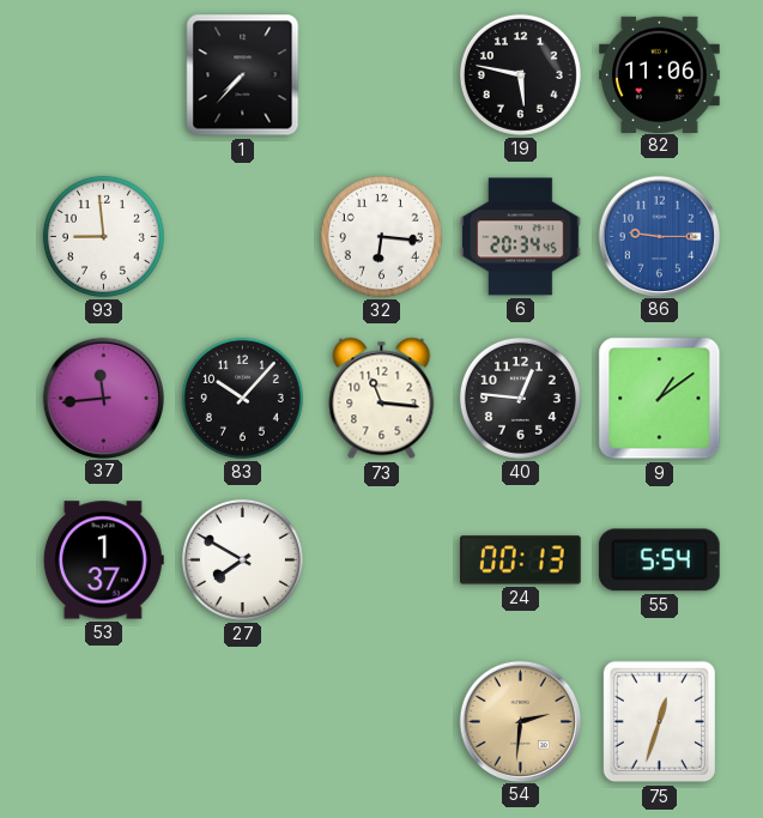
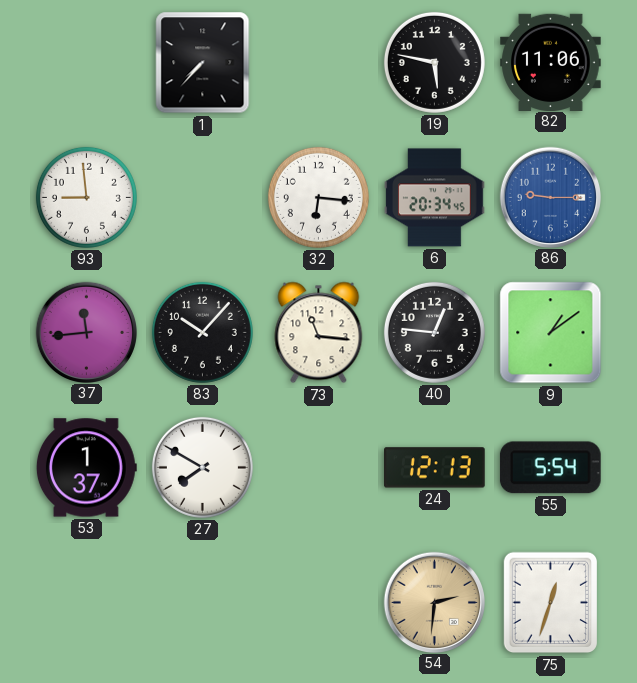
24: 00:13 -> 12:13 (435, 468)
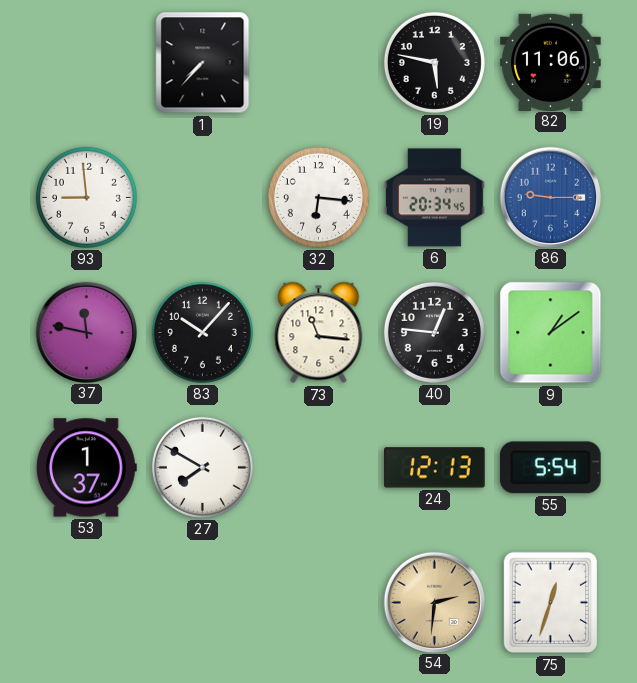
37: 11:44 -> 11:47 (86, 332)
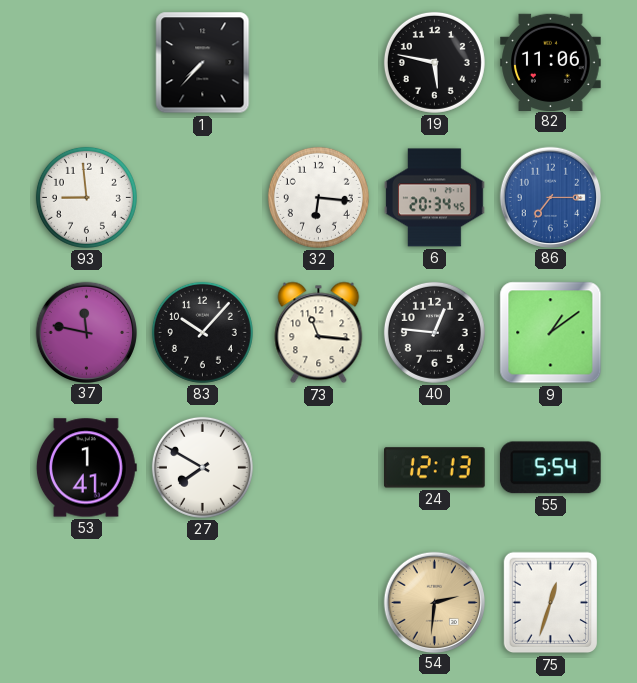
86: 9:15 -> 7:15 (550, 197)
53: 1:37 -> 1:41 (86, 468)
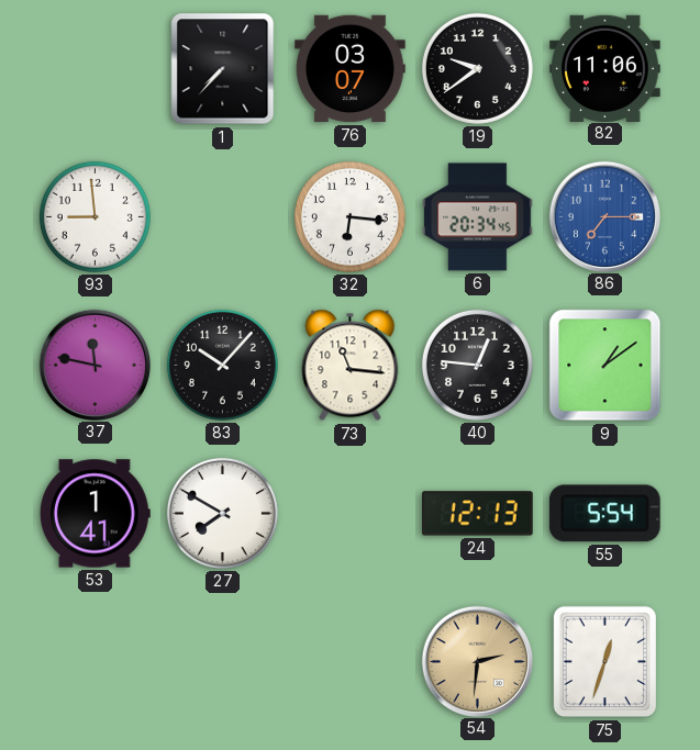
76: none -> 03:07 (351, 69)
19: 5:47 -> 9:39 (477, 68)
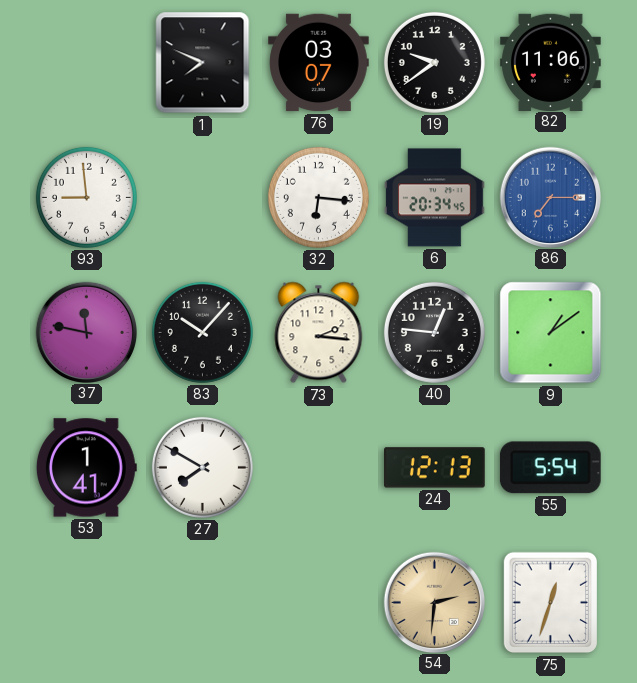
1: 7:37 -> 7:49 (203, 63)
73: 11:16 -> 2:16 (319, 333)
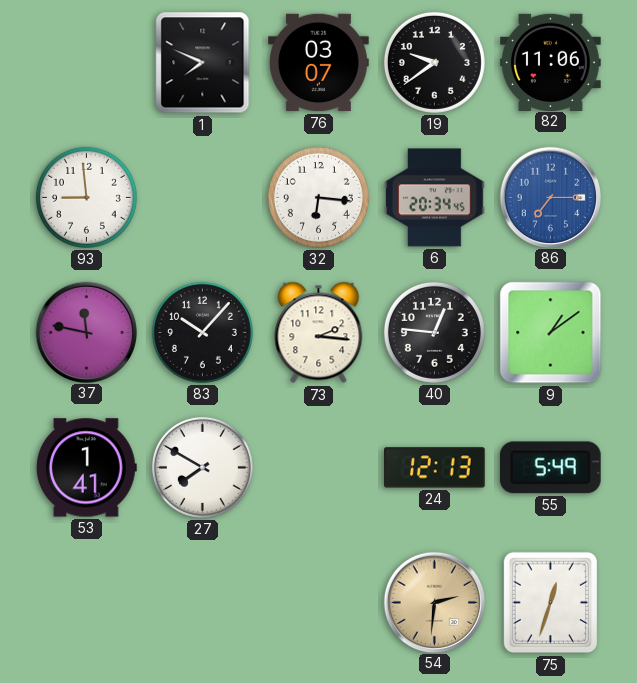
55: 5:54 -> 5:49 (550, 468)
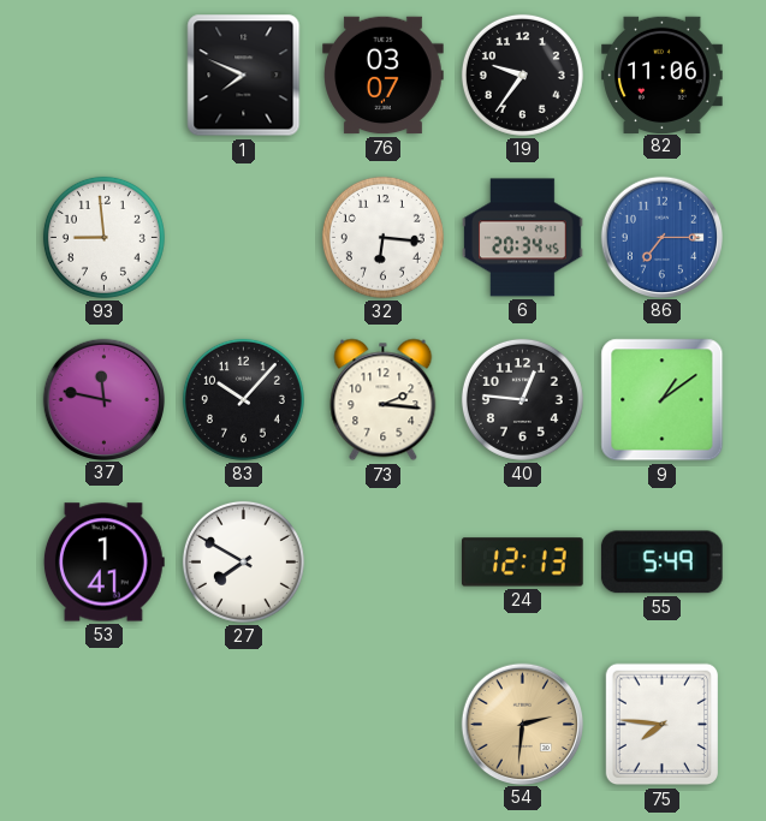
19: 9:39 -> 9:36 (522, 75)
75: 12:33 -> 7:46 (663, 725)
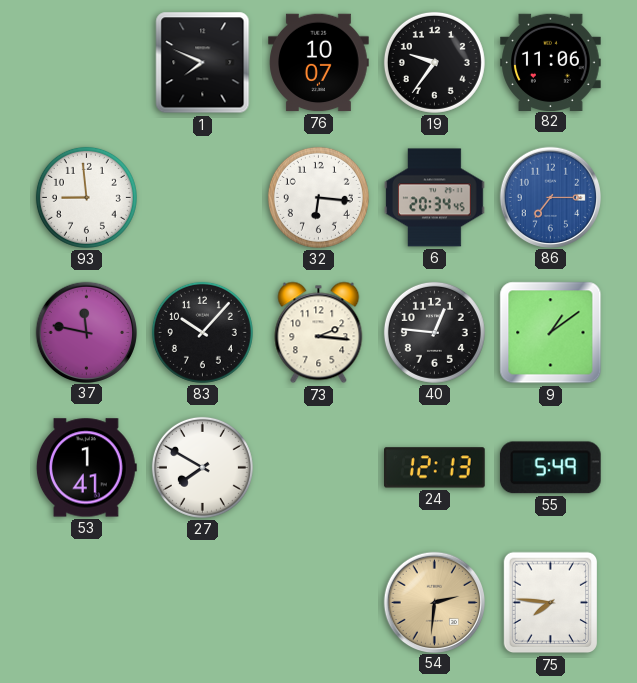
76: 03:07 -> 10:07 (319, 63)
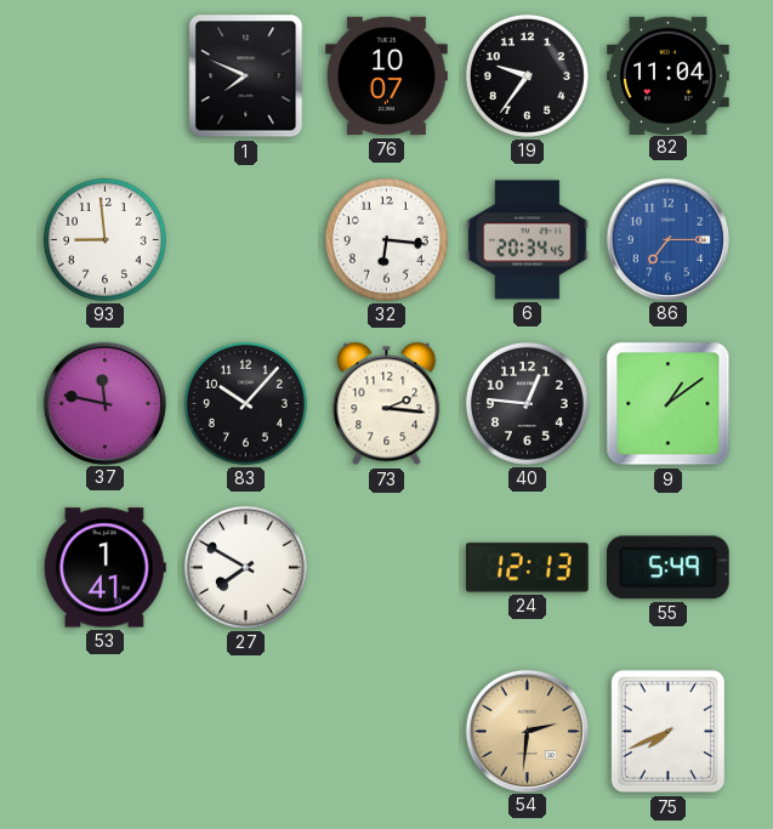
82: 11:06 -> 11:04 (669, 75)
75: 7:46 -> 7:41 (669, 732)
